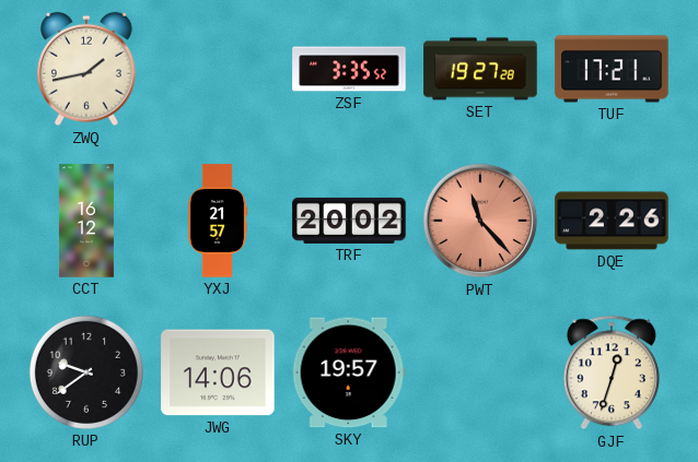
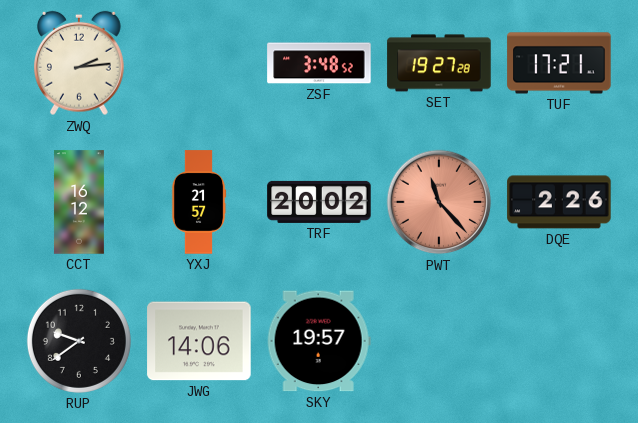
ZWQ: 1:43 -> 2:14 (79, 63)
ZSF: 3:35 -> 3:48 (319, 63)
GJF: 12:33 -> none (612, 372)
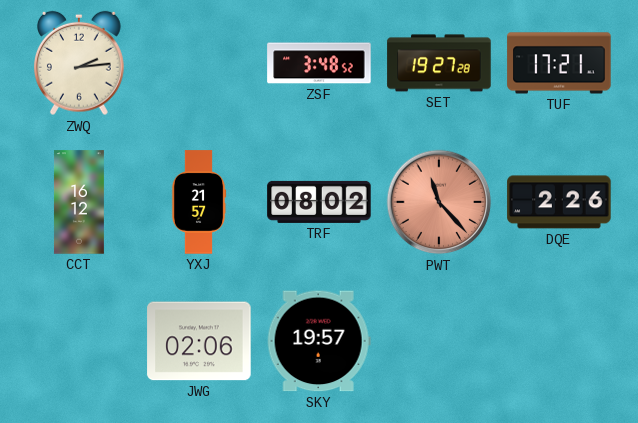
TRF: 20:02 -> 08:02 (319, 202)
RUP: 9:39 -> none (79, 341)
JWG: 14:06 -> 02:06 (199, 341)
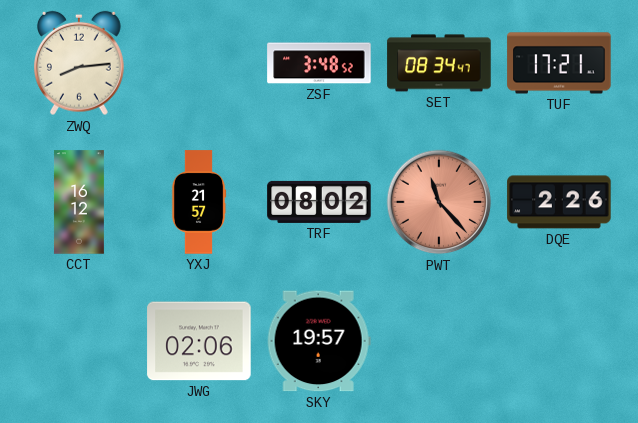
ZWQ: 2:14 -> 8:14 (79, 63)
SET: 19:27 -> 08:34 (439, 63)
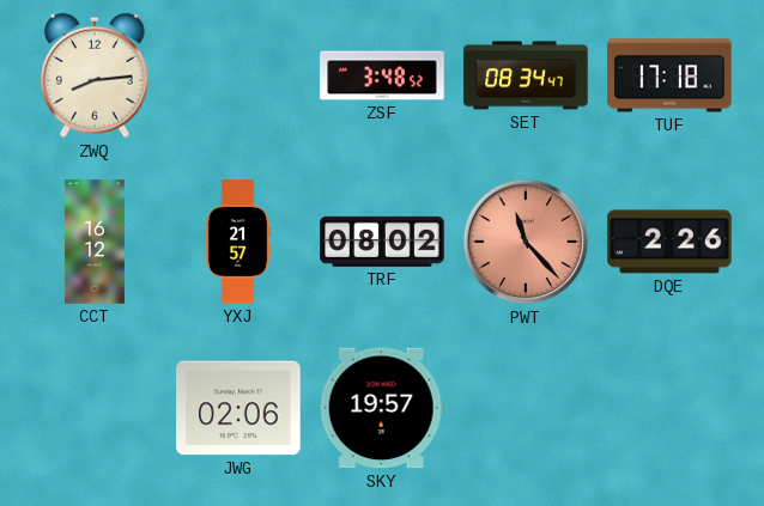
TUF: 17:21 -> 17:18 (669, 75)
